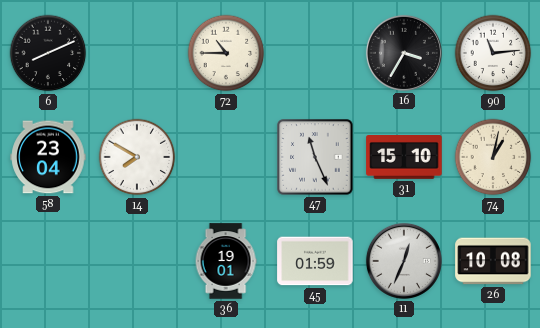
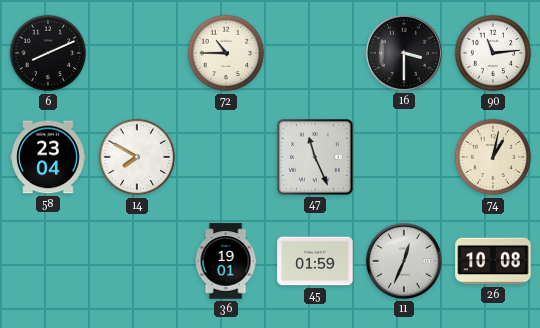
16: 3:35 -> 3:30 (404, 53)
31: 15:10 -> none (404, 158)
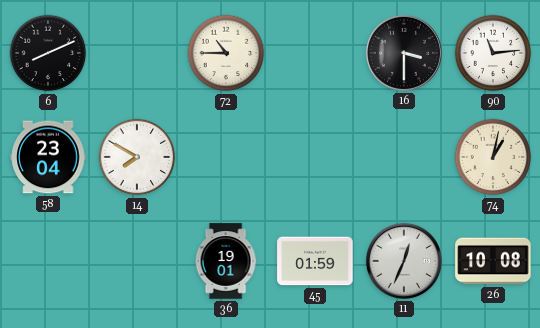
47: 11:26 -> none (315, 157)
